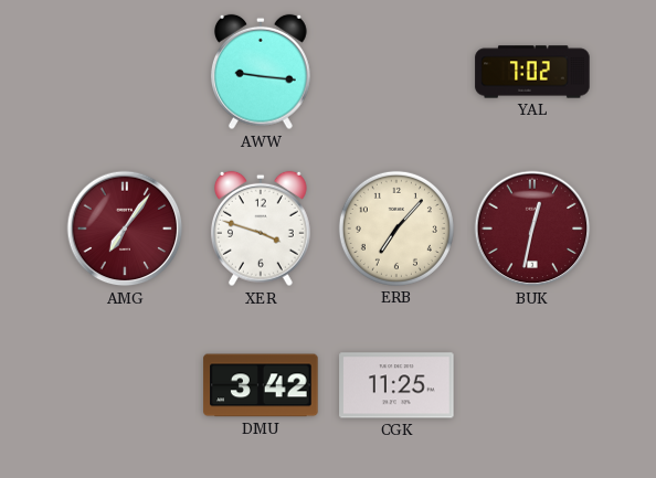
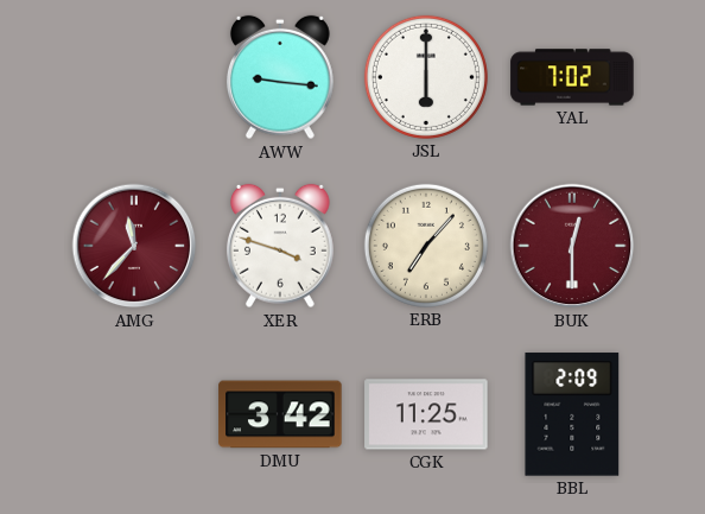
JSL: none -> 6:00 (426, 77)
AMG: 7:06 -> 11:37 (134, 246)
BUK: 12:32 -> 12:30 (572, 246)
BBL: none -> 2:09 (572, 414)
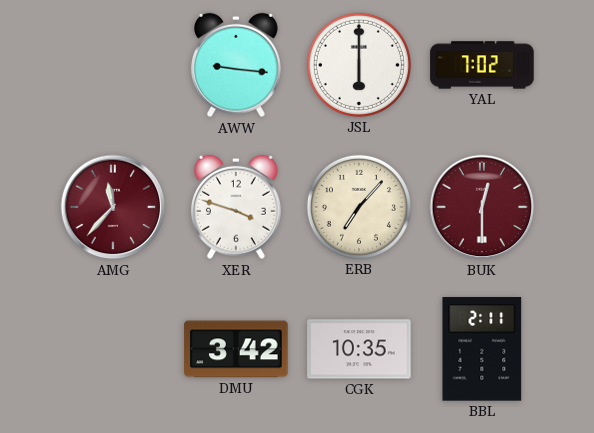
CGK: 11:25 -> 10:35 (359, 349)
BBL: 2:09 -> 2:11 (482, 349)
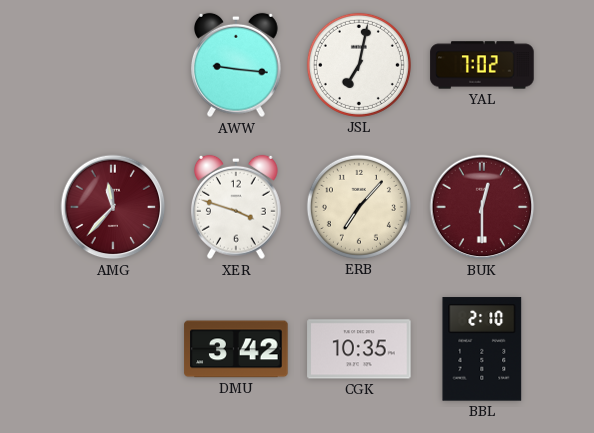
JSL: 6:00 -> 7:02 (359, 65)
BBL: 2:11 -> 2:10 (482, 349)
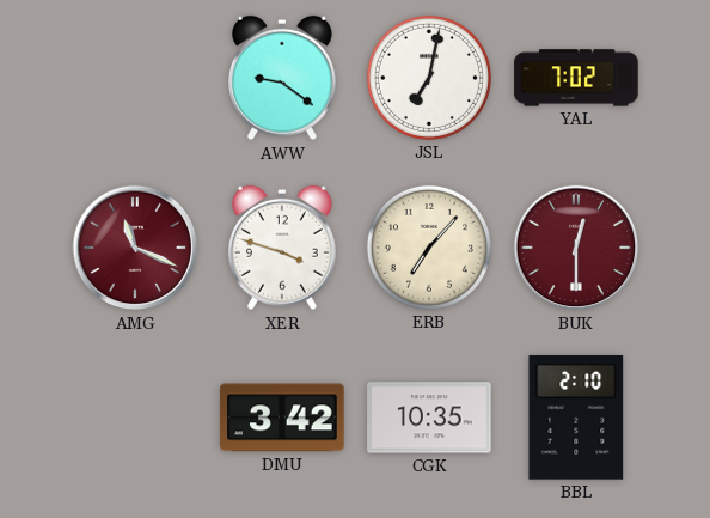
AWW: 9:16 -> 9:21 (282, 78)
AMG: 11:37 -> 11:19 (135, 248)
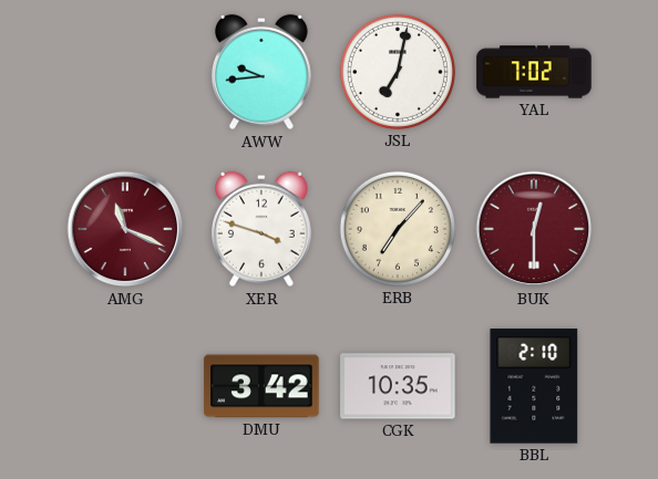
AWW: 9:21 -> 9:44 (261, 72)
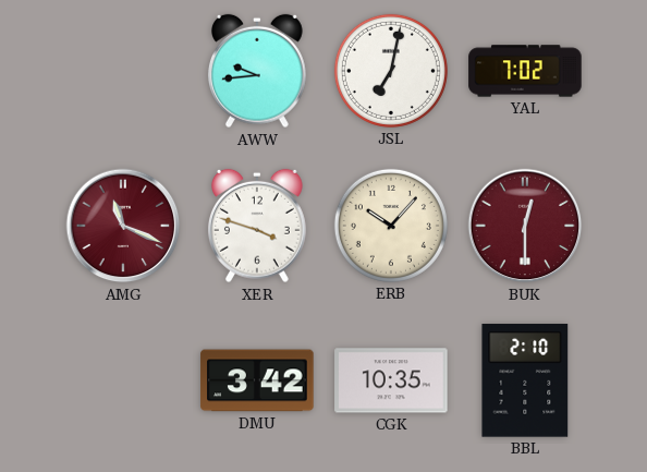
ERB: 7:07 -> 10:07 (391, 226)
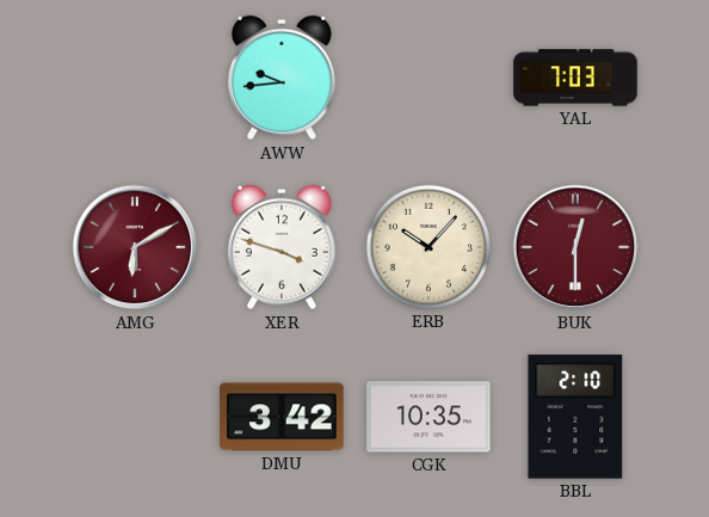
JSL: 7:02 -> none (391, 71)
YAL: 7:02 -> 7:03 (575, 78)
AMG: 11:19 -> 6:10 (135, 247)
